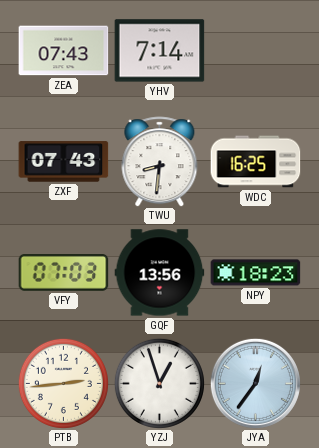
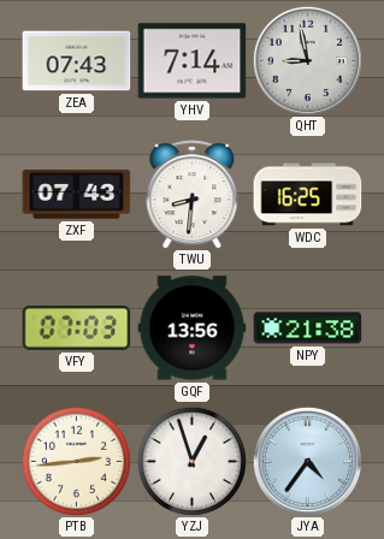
QHT: none -> 8:58 (307, 60)
NPY: 18:23 -> 21:38 (308, 328)
JYA: 12:36 -> 4:36 (307, 461)
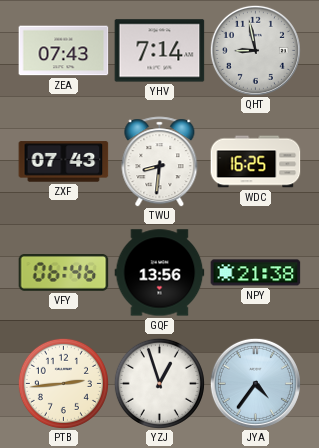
VFY: 07:03 -> 06:46 (64, 273)
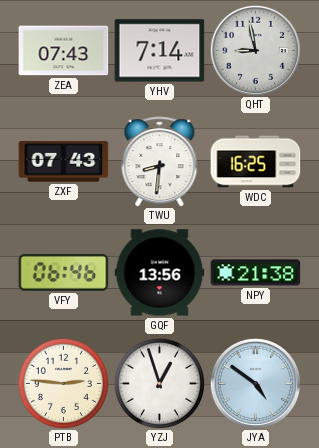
PTB: 2:44 -> 2:46 (63, 383)
JYA: 4:36 -> 4:51 (255, 383)
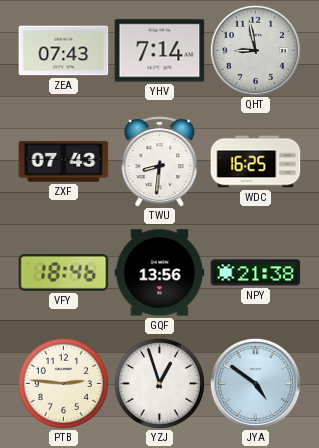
VFY: 06:46 -> 18:46 (64, 273)
